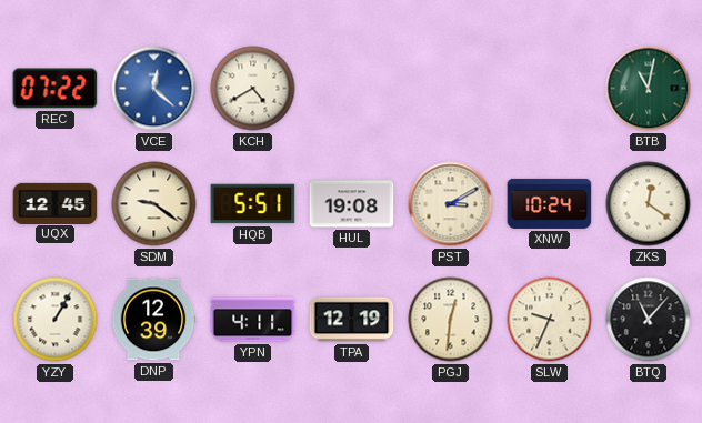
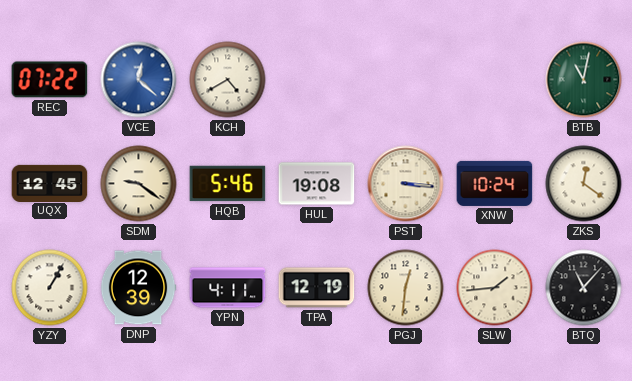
HQB: 5:51 -> 5:46 (228, 184)
PST: 3:10 -> 3:16 (406, 184)
SLW: 9:34 -> 1:44 (495, 288)
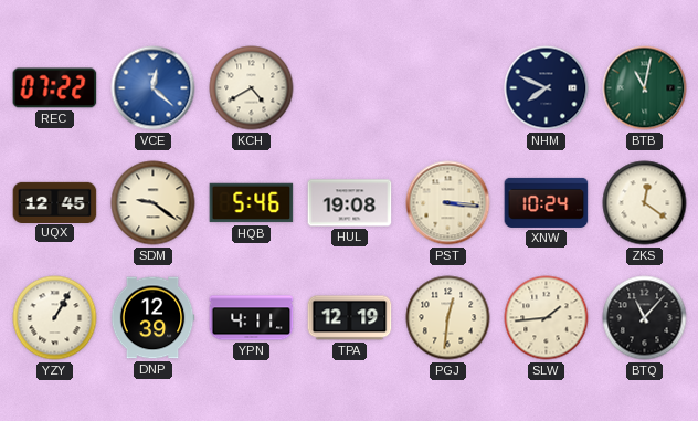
NHM: none -> 7:49 (547, 88)
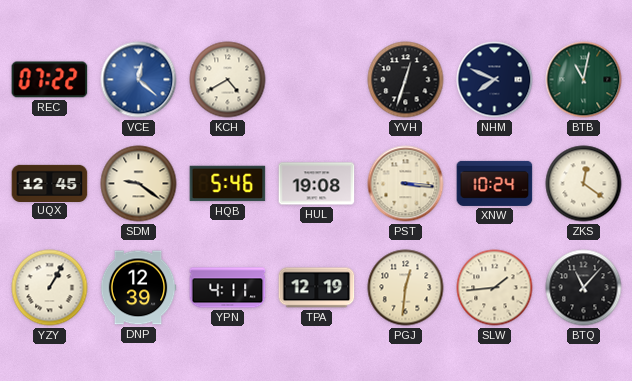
YVH: none -> 12:33 (406, 80)
